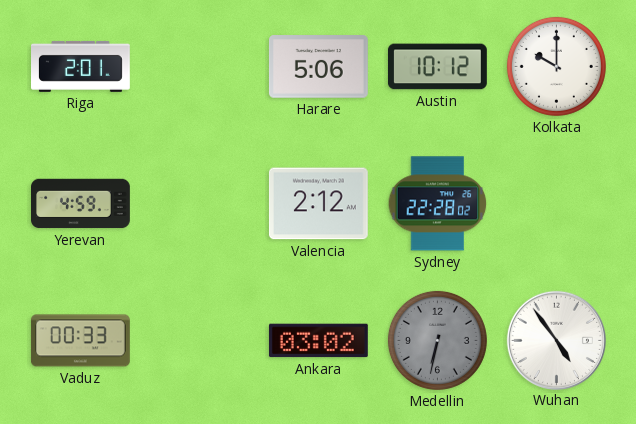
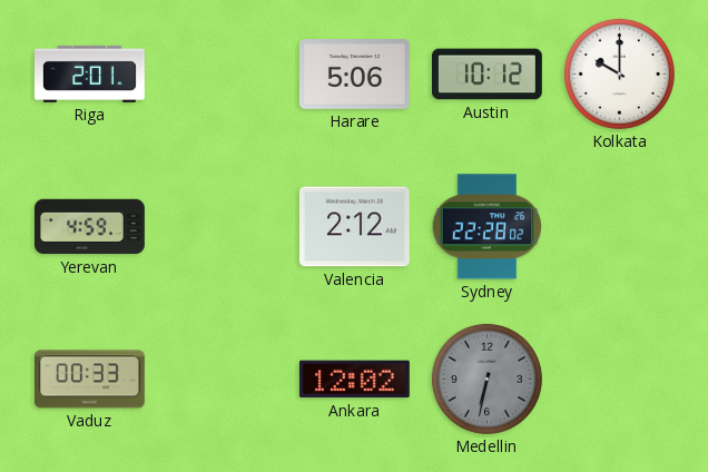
Ankara: 03:02 -> 12:02 (354, 380)
Wuhan: 4:54 -> none (556, 340)
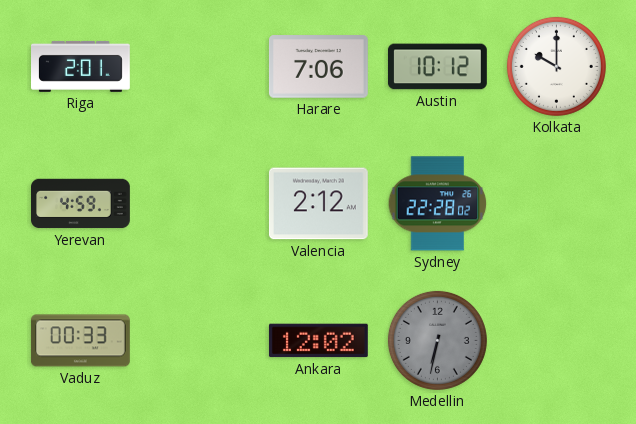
Harare: 5:06 -> 7:06 (318, 67)
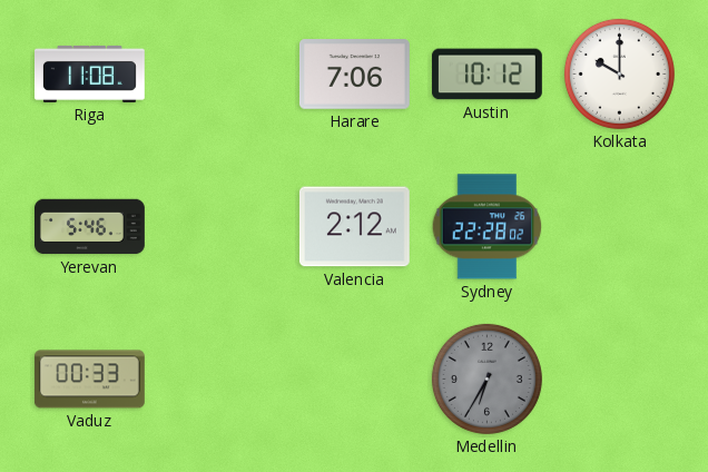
Riga: 2:01 -> 11:08 (90, 73)
Yerevan: 4:59 -> 5:46 (90, 227)
Ankara: 12:02 -> none (318, 341)
Medellin: 6:32 -> 6:35 (486, 378)
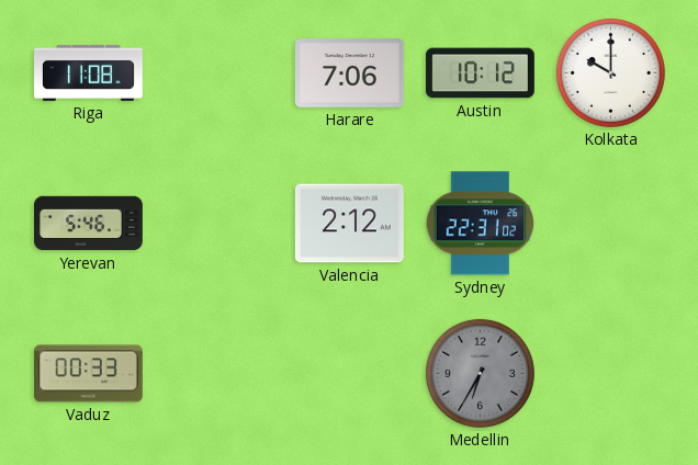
Sydney: 22:28 -> 22:31 (481, 224)
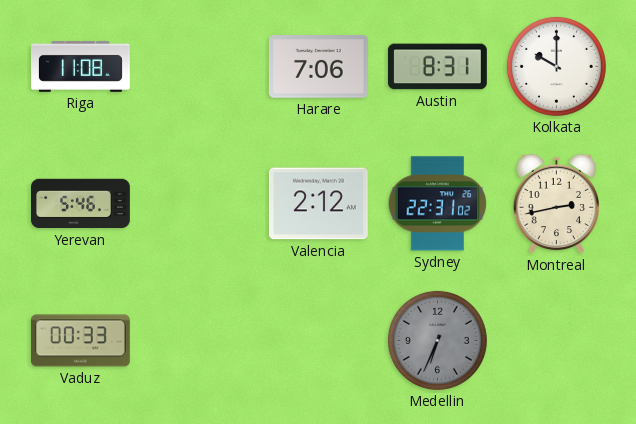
Austin: 10:12 -> 8:31 (437, 67)
Montreal: none -> 2:43 (557, 204)
Medellin: 6:35 -> 6:34 (437, 340)
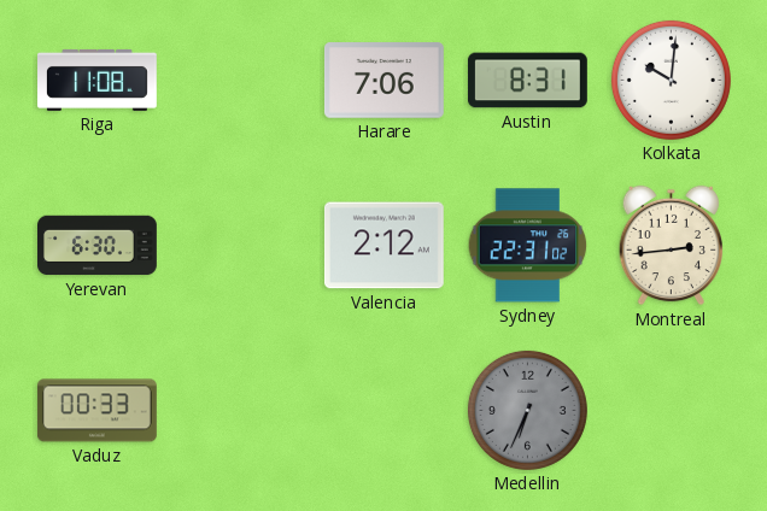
Kolkata: 10:00 -> 10:01 (671, 80)
Yerevan: 5:46 -> 6:30 (98, 246)
Montreal: 2:43 -> 2:44 (672, 246)
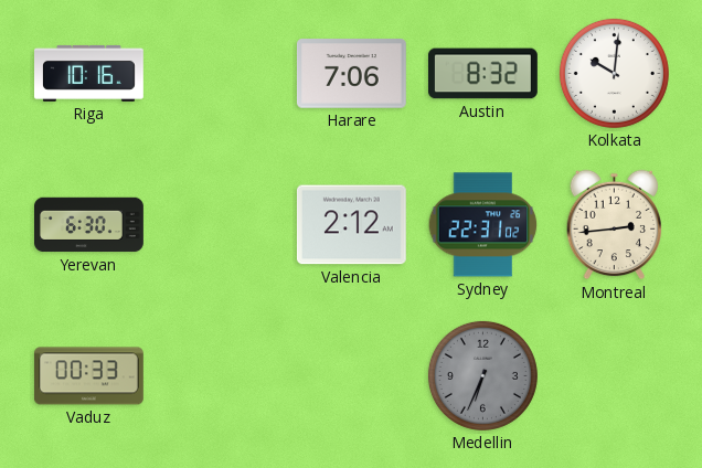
Riga: 11:08 -> 10:16 (89, 73)
Austin: 8:31 -> 8:32 (482, 74)
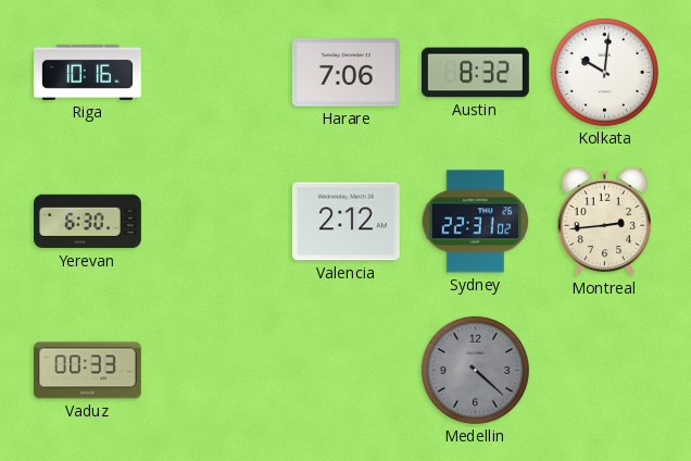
Medellin: 6:34 -> 4:22 (475, 370)
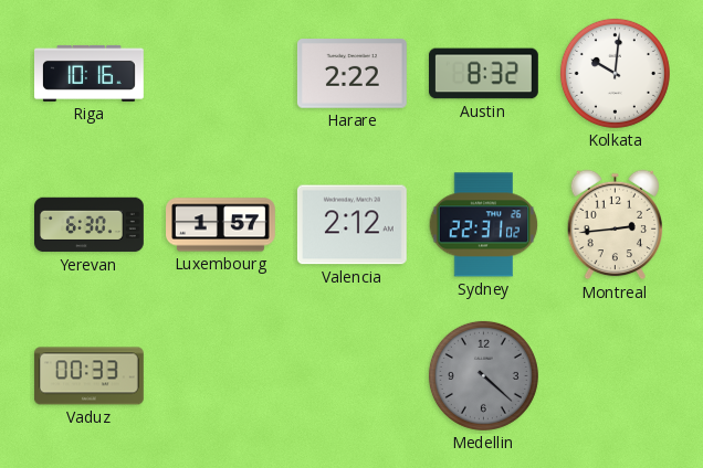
Harare: 7:06 -> 2:22 (351, 74)
Luxembourg: none -> 1:57 (221, 225)
